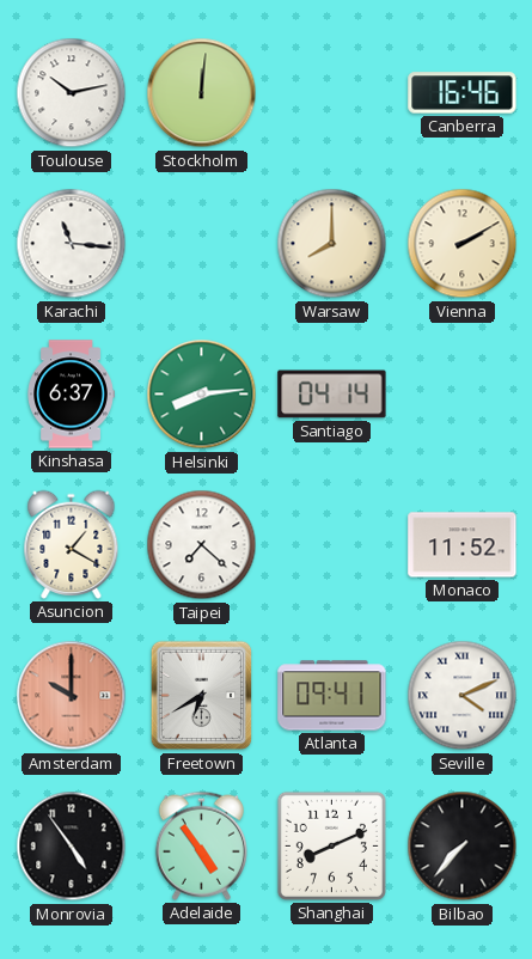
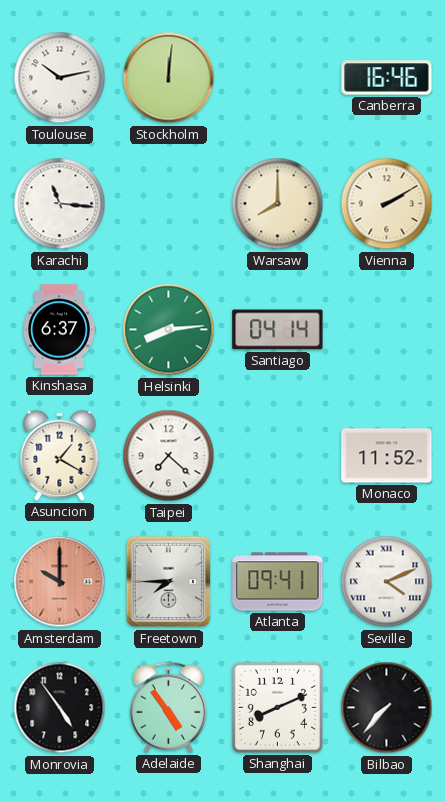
Freetown: 6:40 -> 7:45 (169, 582)
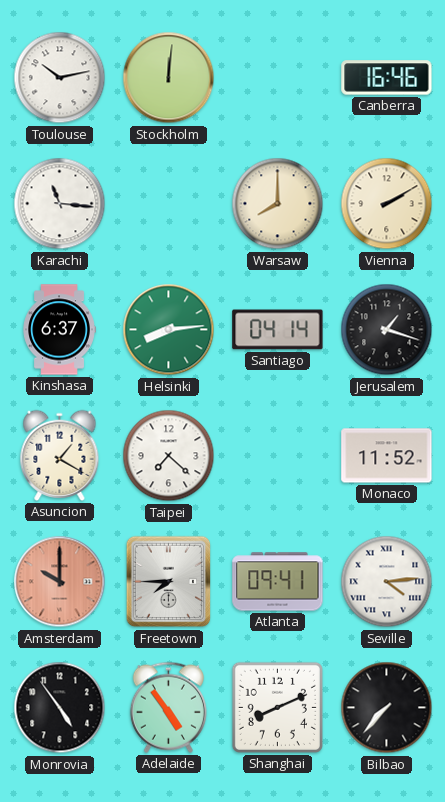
Jerusalem: none -> 1:18 (387, 330)
Seville: 4:11 -> 4:14 (387, 582)
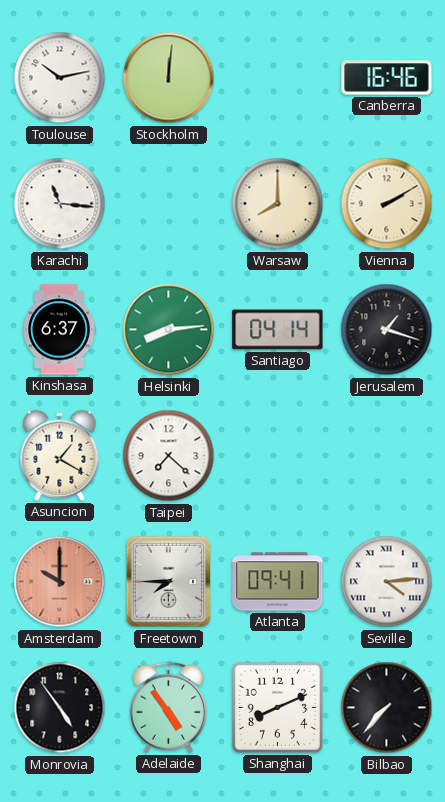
Monaco: 11:52 -> none (387, 456)
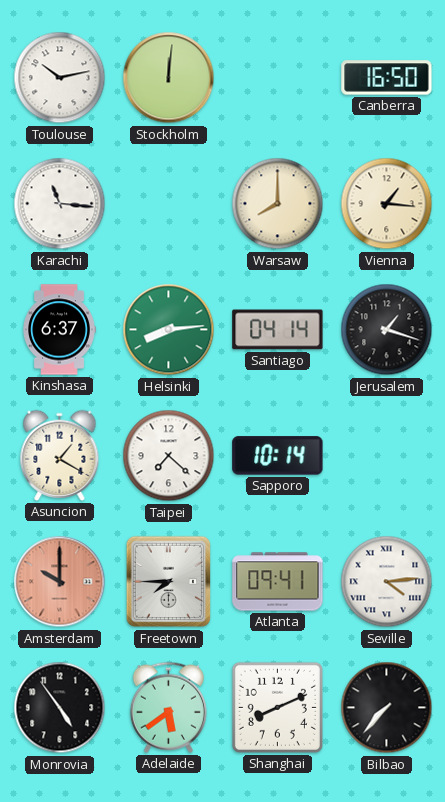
Canberra: 16:46 -> 16:50 (387, 78)
Vienna: 2:10 -> 1:16 (387, 204)
Sapporo: none -> 10:14 (278, 456)
Adelaide: 4:54 -> 5:39 (168, 707)
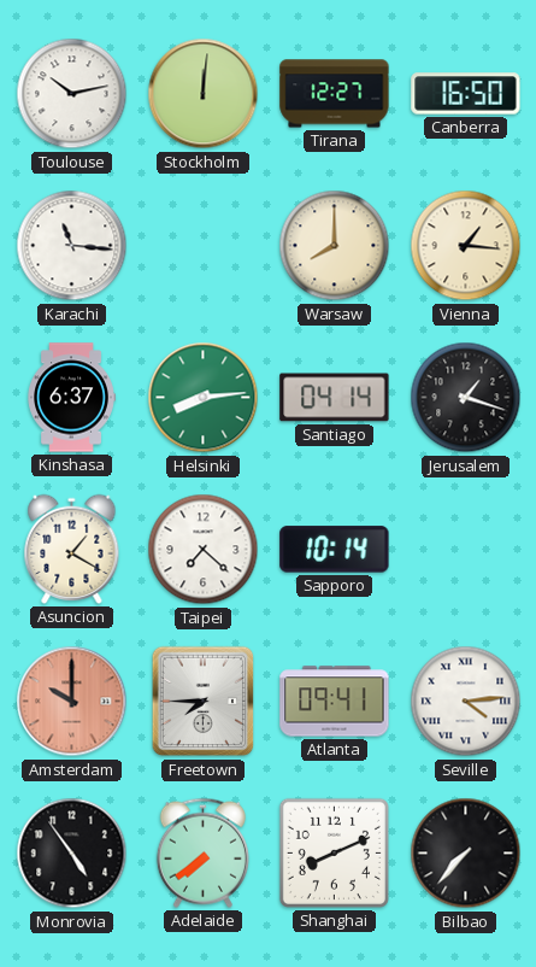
Tirana: none -> 12:27 (335, 94)
Adelaide: 5:39 -> 7:39 (202, 852)
